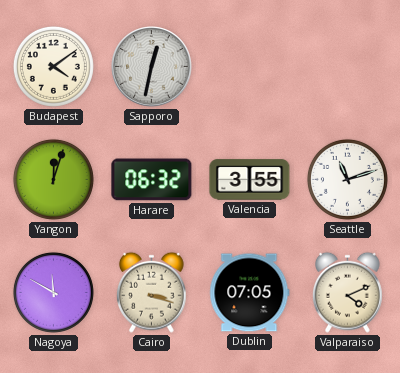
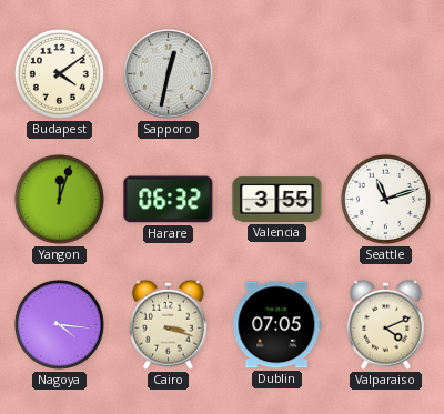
Nagoya: 11:50 -> 4:16 (59, 324)
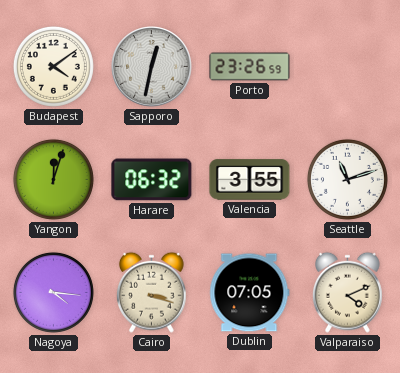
Porto: none -> 23:26 (250, 67)
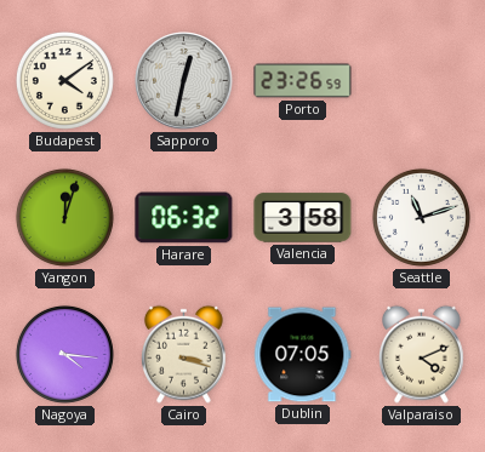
Valencia: 3:55 -> 3:58 (303, 218)
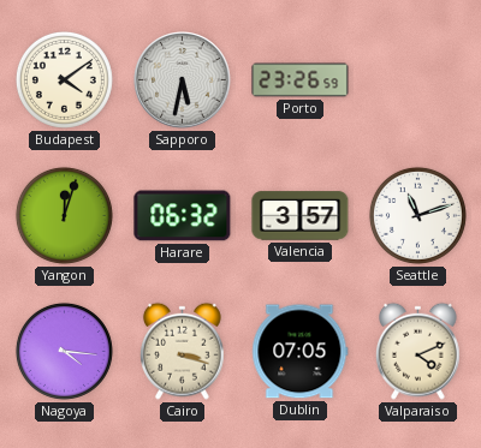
Sapporo: 12:32 -> 5:32 (183, 80)
Valencia: 3:58 -> 3:57 (301, 216)
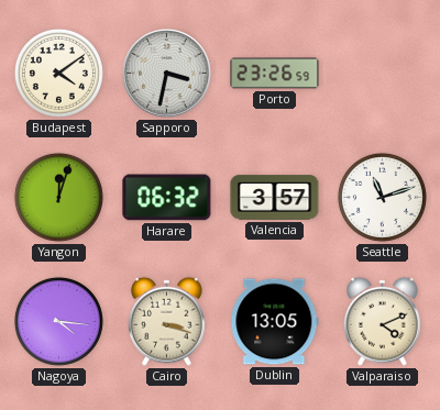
Sapporo: 5:32 -> 3:32 (167, 74)
Dublin: 07:05 -> 13:05 (275, 322)
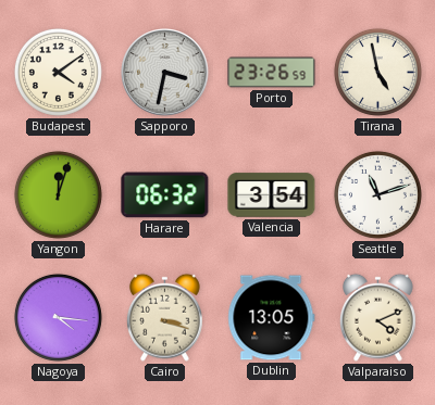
Tirana: none -> 4:58 (377, 72)
Valencia: 3:57 -> 3:54 (272, 195)
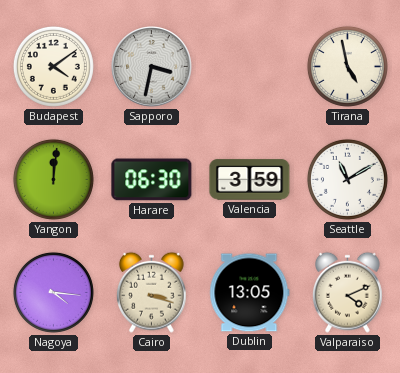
Porto: 23:26 -> none (272, 73)
Yangon: 12:03 -> 12:01 (53, 179)
Harare: 06:32 -> 06:30 (152, 180)
Valencia: 3:54 -> 3:59 (250, 180)
Seattle: 11:12 -> 11:10 (347, 179)
